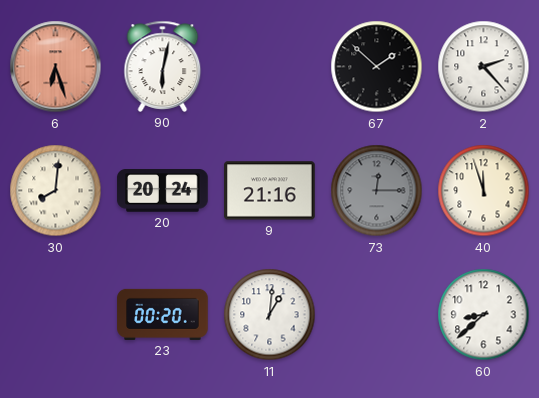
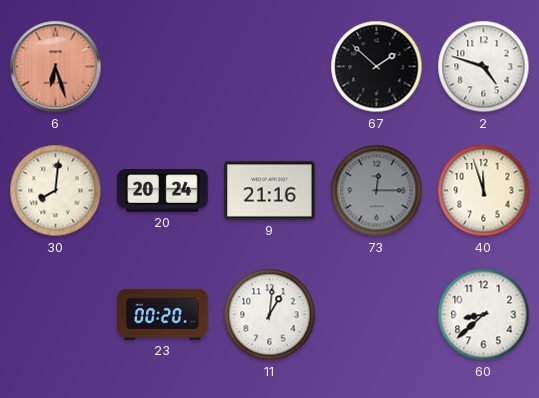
90: 6:02 -> none (163, 66)
2: 2:23 -> 4:48 (484, 67)
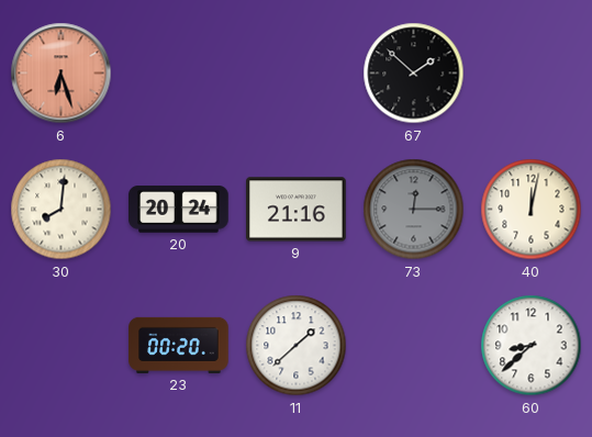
2: 4:48 -> none (484, 67)
40: 11:57 -> 12:02 (532, 210)
11: 1:01 -> 1:38 (297, 346)
